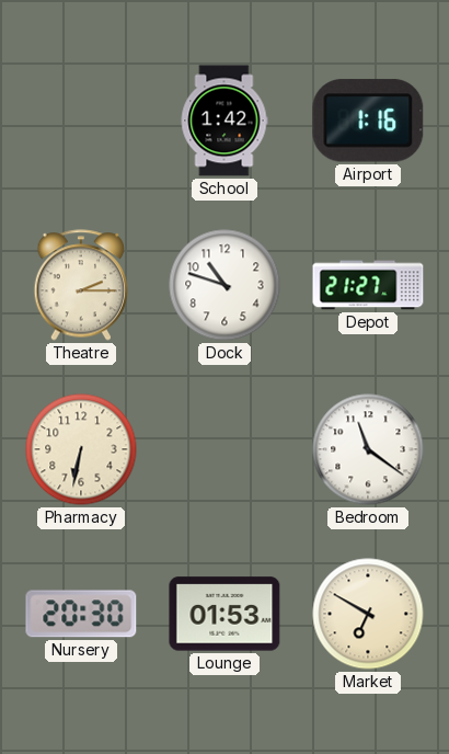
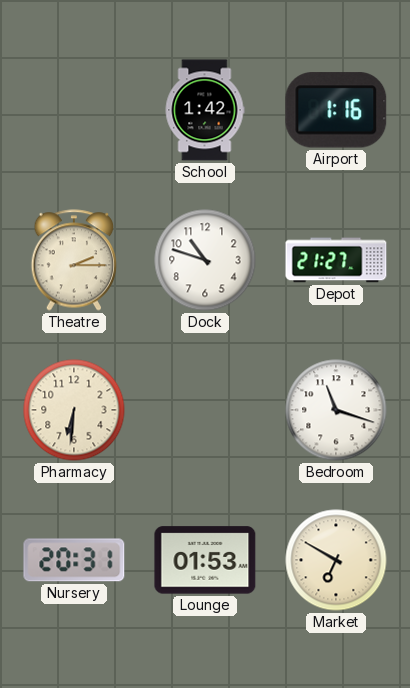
Pharmacy: 6:32 -> 6:31 (74, 410)
Bedroom: 11:21 -> 11:18 (336, 410)
Nursery: 20:30 -> 20:31 (74, 560)
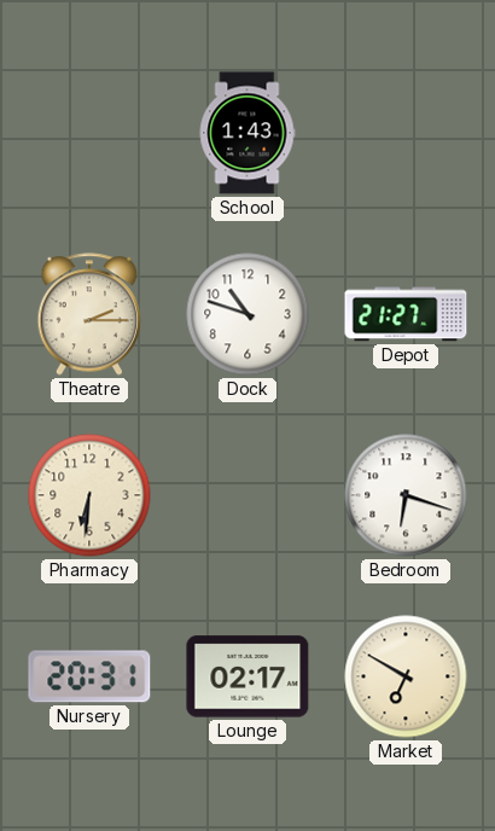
School: 1:42 -> 1:43 (247, 133)
Airport: 1:16 -> none (336, 110)
Bedroom: 11:18 -> 6:18 (406, 495)
Lounge: 01:53 -> 02:17 (247, 676)
